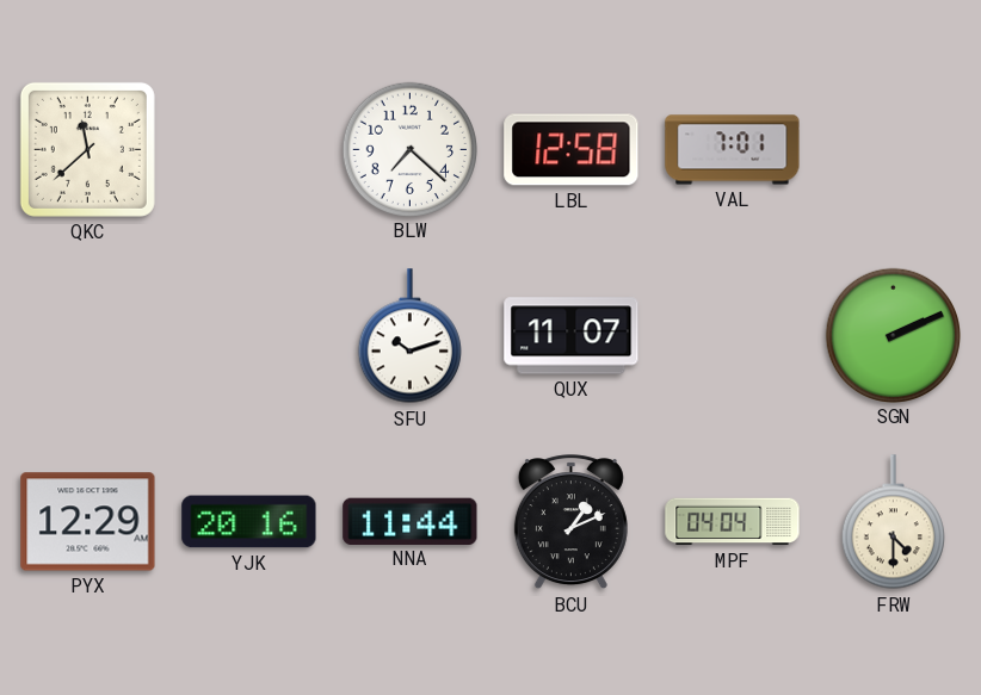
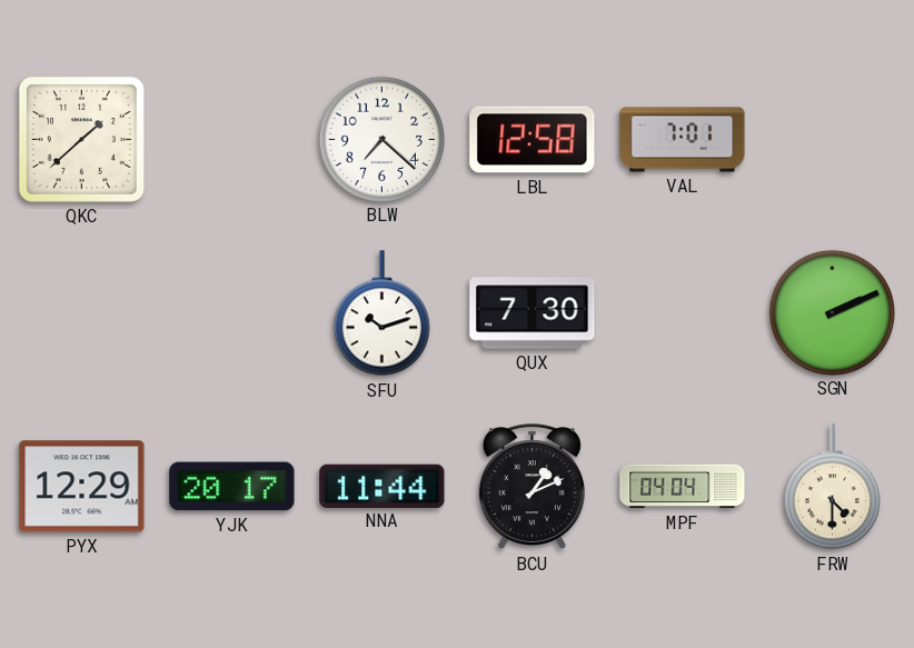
QKC: 11:38 -> 1:38 (81, 139)
QUX: 11:07 -> 7:30 (533, 313)
YJK: 20:16 -> 20:17 (232, 487)
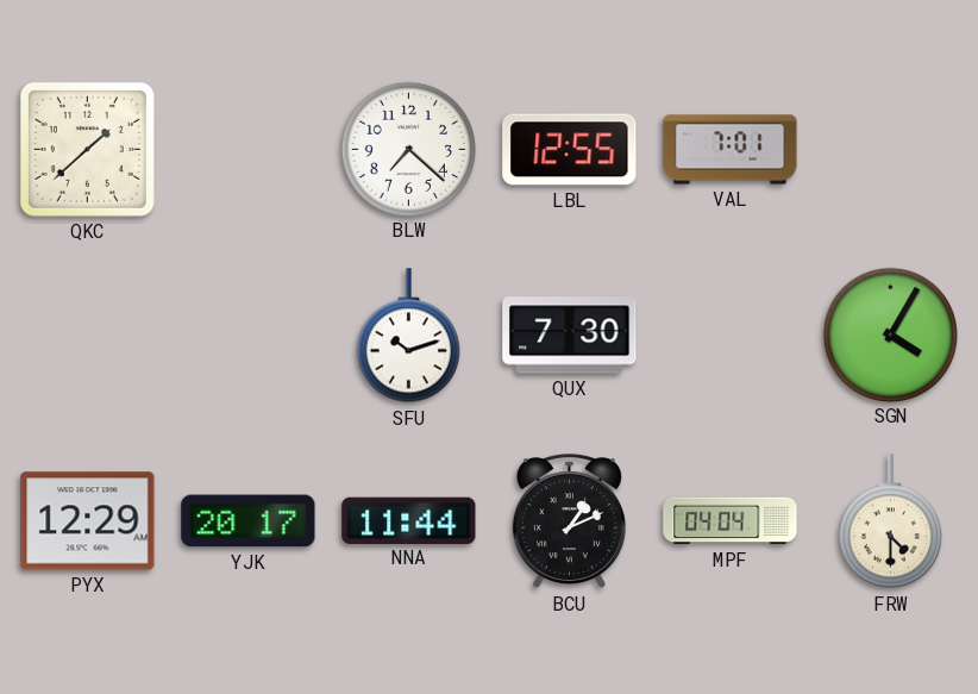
LBL: 12:58 -> 12:55 (570, 150)
SGN: 2:11 -> 4:05 (890, 335)
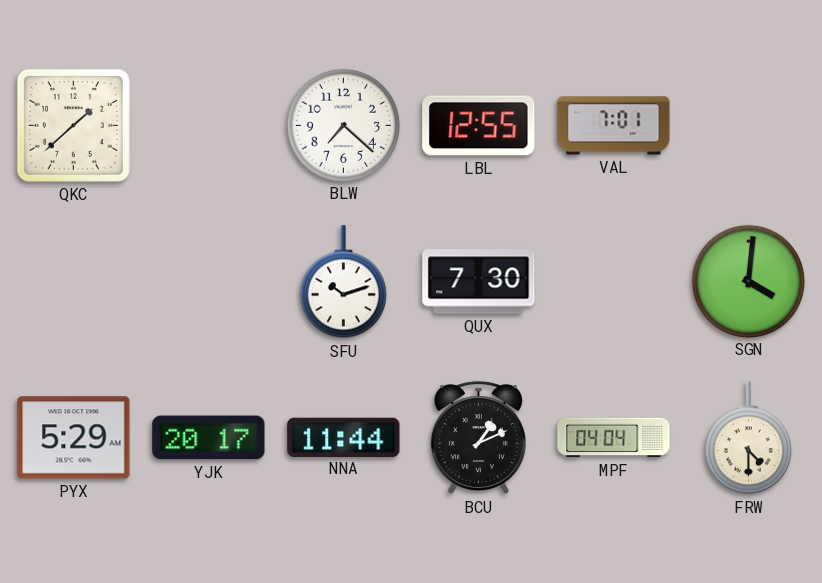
SGN: 4:05 -> 4:01 (748, 281)
PYX: 12:29 -> 5:29 (74, 438)
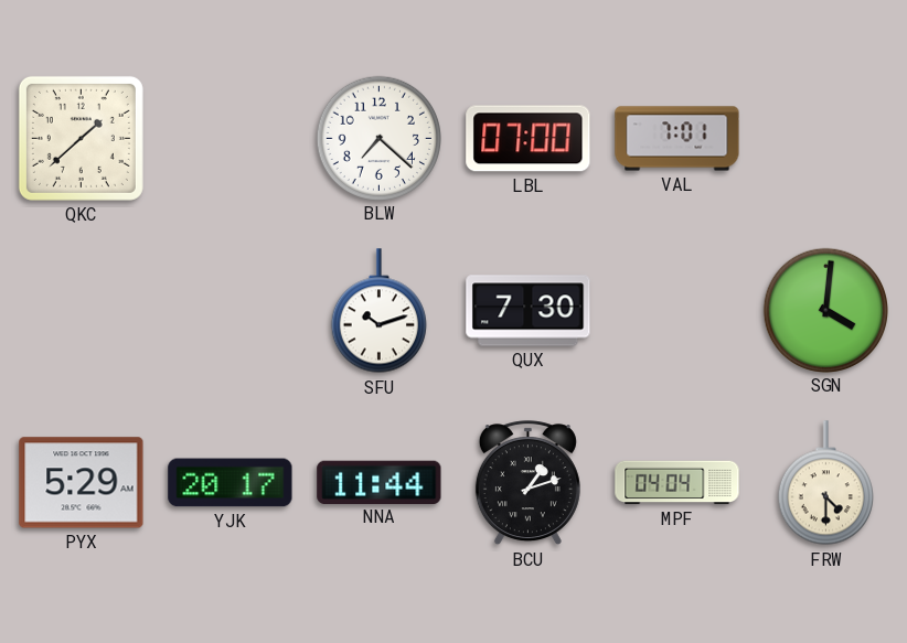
LBL: 12:55 -> 07:00 (529, 139)
BCU: 1:11 -> 1:12 (527, 483)
